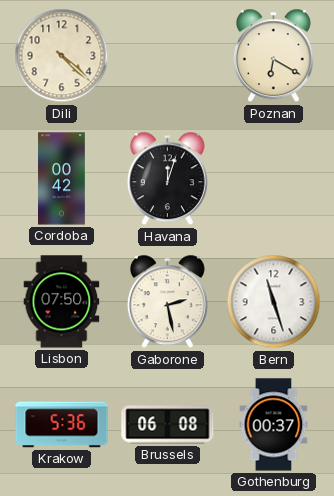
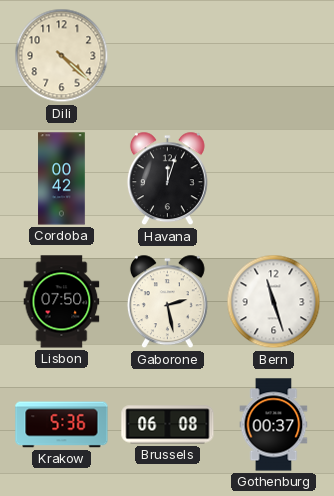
Poznan: 6:20 -> none (273, 56)
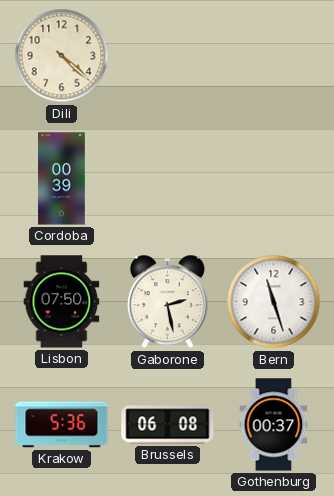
Cordoba: 00:42 -> 00:39 (62, 179)
Havana: 12:03 -> none (167, 179)
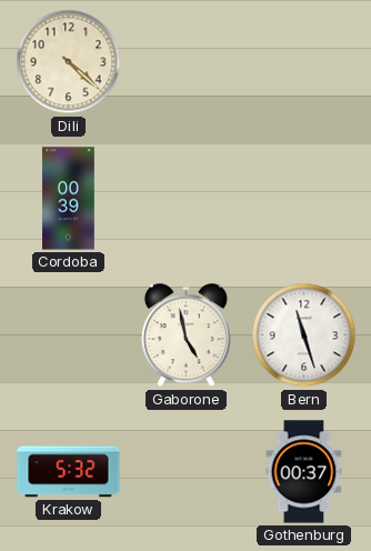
Lisbon: 07:50 -> none (62, 302)
Gaborone: 2:28 -> 4:58 (185, 335)
Krakow: 5:36 -> 5:32 (69, 472)
Brussels: 06:08 -> none (168, 425)
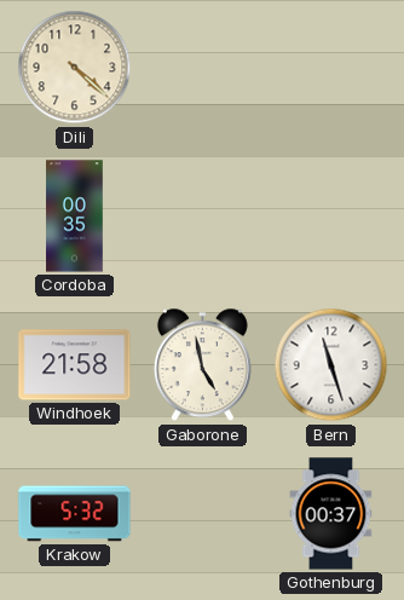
Cordoba: 00:39 -> 00:35 (75, 217)
Windhoek: none -> 21:58 (75, 365)
